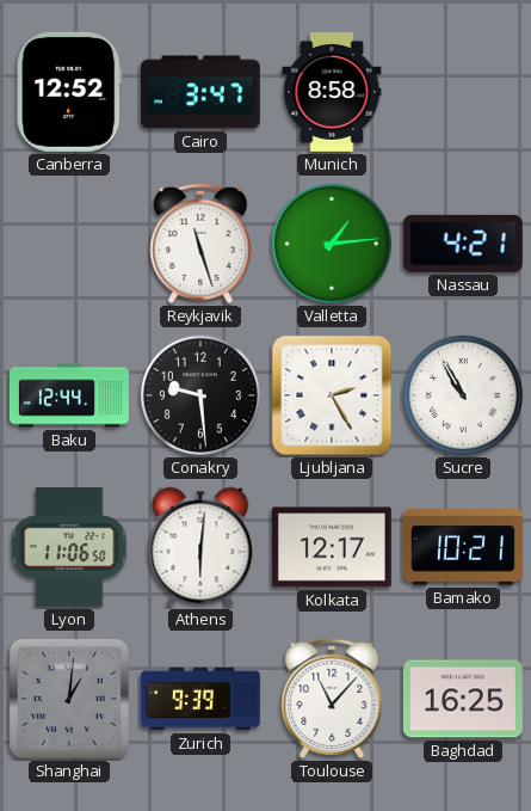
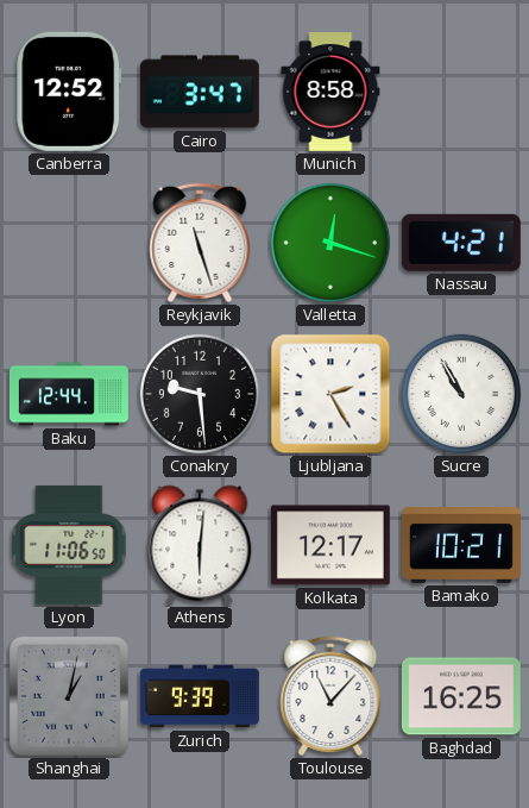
Valletta: 1:14 -> 12:18 (330, 243)
Shanghai: 1:01 -> 1:02 (69, 696)
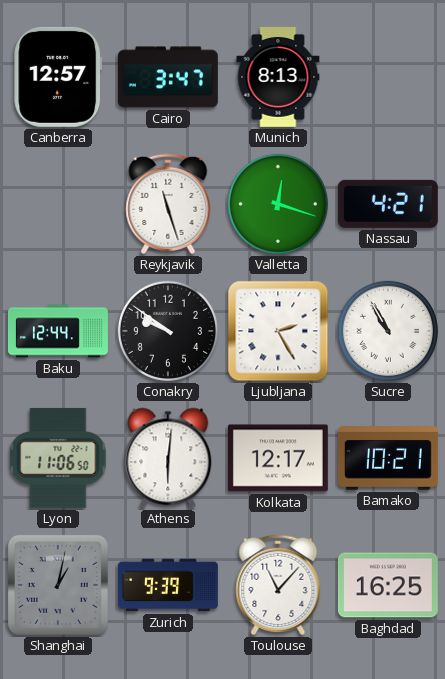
Canberra: 12:52 -> 12:57 (58, 77)
Munich: 8:58 -> 8:13 (278, 77)
Conakry: 9:29 -> 9:51 (168, 331)
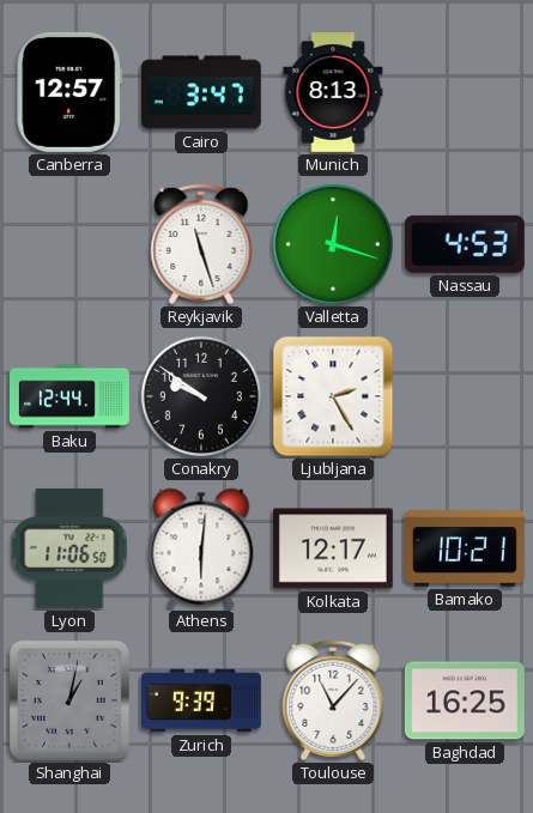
Nassau: 4:21 -> 4:53 (465, 244)
Sucre: 10:55 -> none (388, 331)
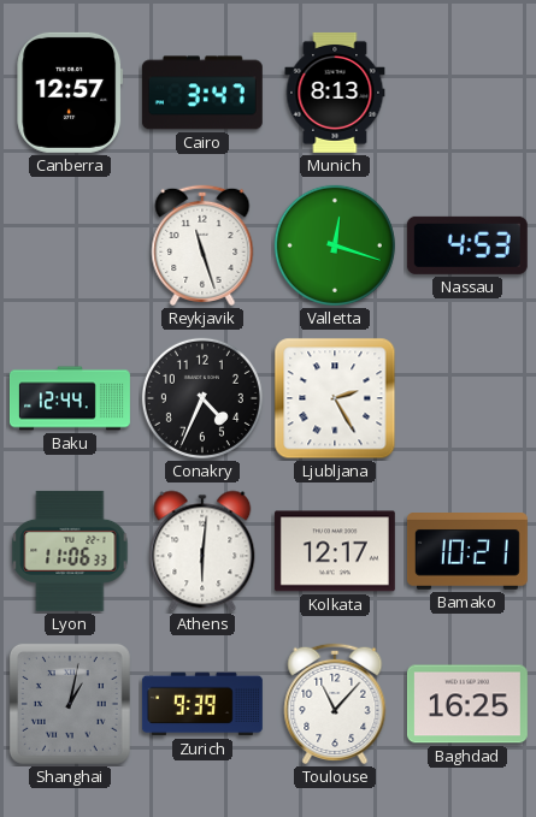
Conakry: 9:51 -> 4:34 (202, 398)
Lyon: 11:06:50 -> 11:06:33 (70, 551)
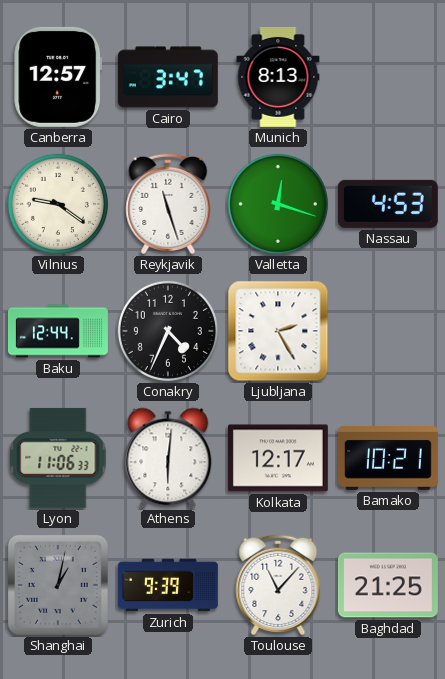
Vilnius: none -> 9:21 (58, 204)
Baghdad: 16:25 -> 21:25 (388, 585)
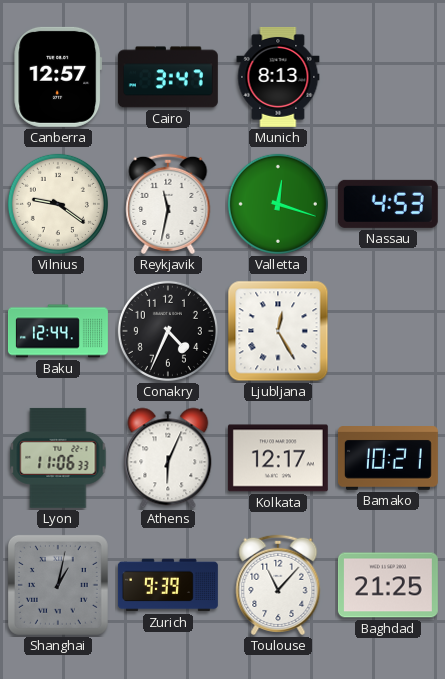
Reykjavik: 11:27 -> 11:32 (168, 204)
Ljubljana: 2:25 -> 12:25 (278, 331)
Athens: 6:01 -> 6:04 (168, 458)
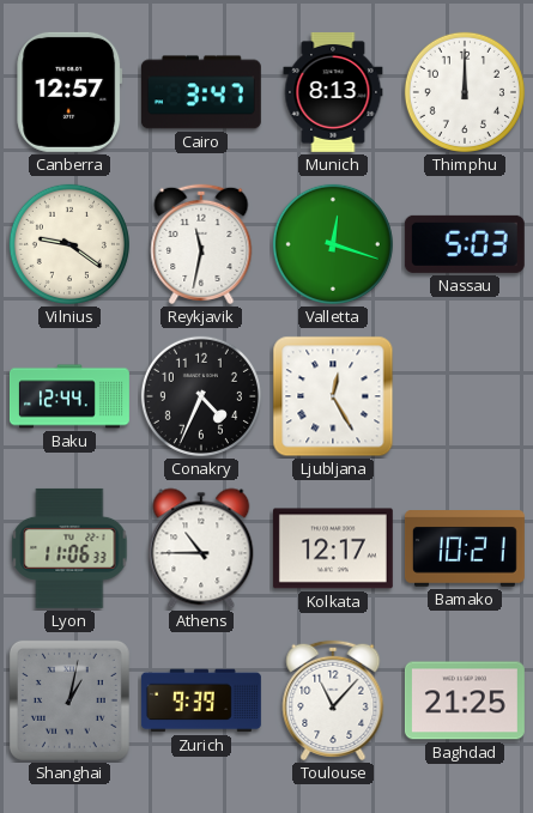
Thimphu: none -> 12:00 (465, 92)
Nassau: 4:53 -> 5:03 (465, 244)
Athens: 6:04 -> 10:45 (201, 548)
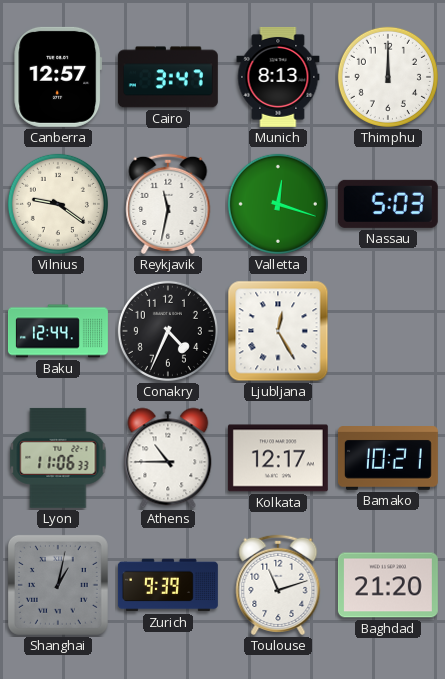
Toulouse: 11:07 -> 11:12 (278, 585)
Baghdad: 21:25 -> 21:20 (388, 585)
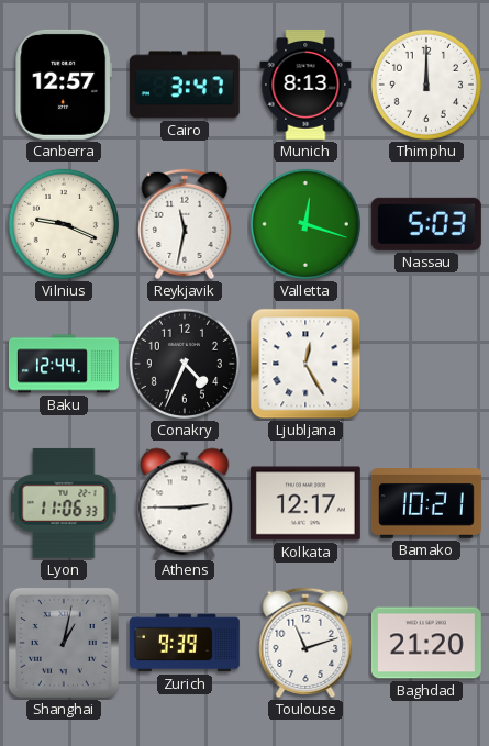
Vilnius: 9:21 -> 9:19 (64, 224)
Athens: 10:45 -> 2:45 (185, 503)
